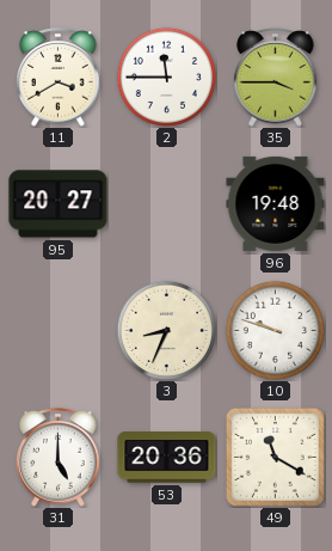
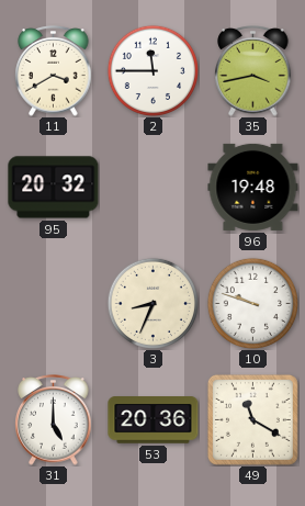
35: 3:45 -> 3:43 (253, 71)
95: 20:27 -> 20:32 (54, 188)
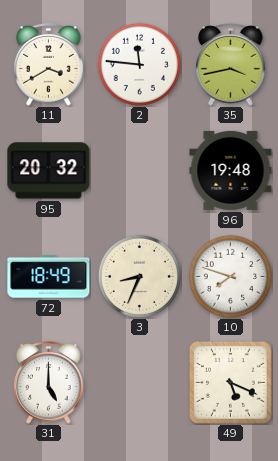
2: 11:45 -> 11:46 (139, 64)
72: none -> 18:49 (49, 277)
10: 9:48 -> 7:48 (230, 276)
53: 20:36 -> none (154, 420)
49: 11:20 -> 5:19 (230, 382)
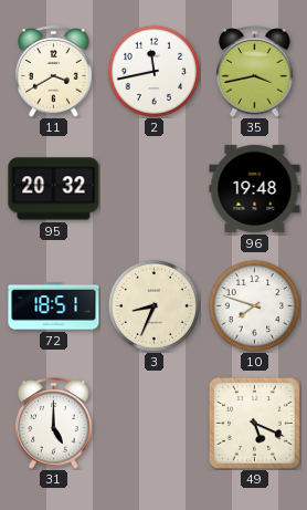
2: 11:46 -> 11:43 (153, 71)
72: 18:49 -> 18:51 (54, 306)
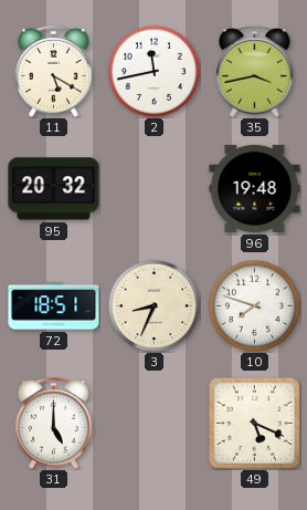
11: 3:40 -> 5:20 (54, 72)
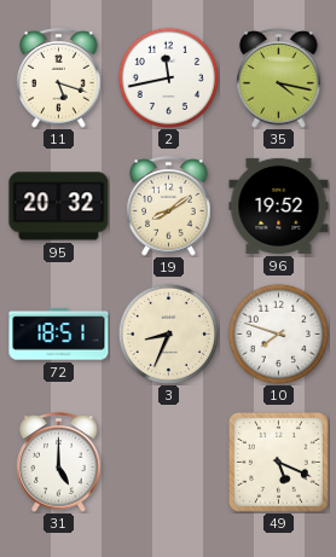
11: 5:20 -> 5:18 (59, 79)
35: 3:43 -> 4:17 (279, 79)
19: none -> 8:09 (169, 207)
96: 19:48 -> 19:52 (279, 205)
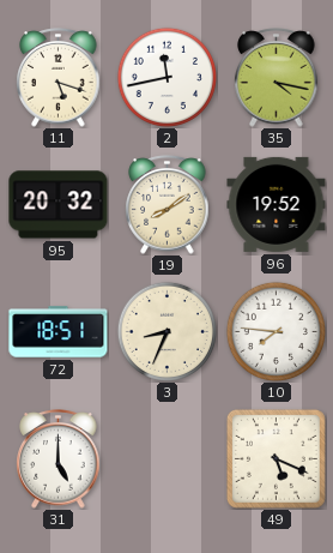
10: 7:48 -> 7:46 (276, 331)
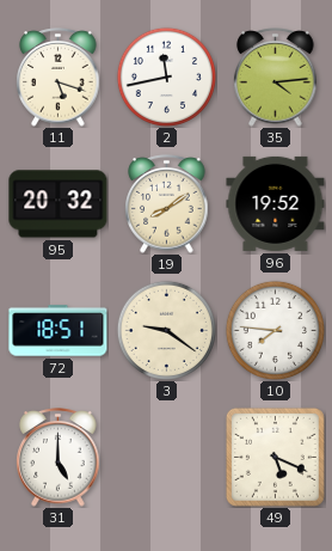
35: 4:17 -> 4:14 (276, 78)
3: 8:34 -> 9:21 (166, 330)
